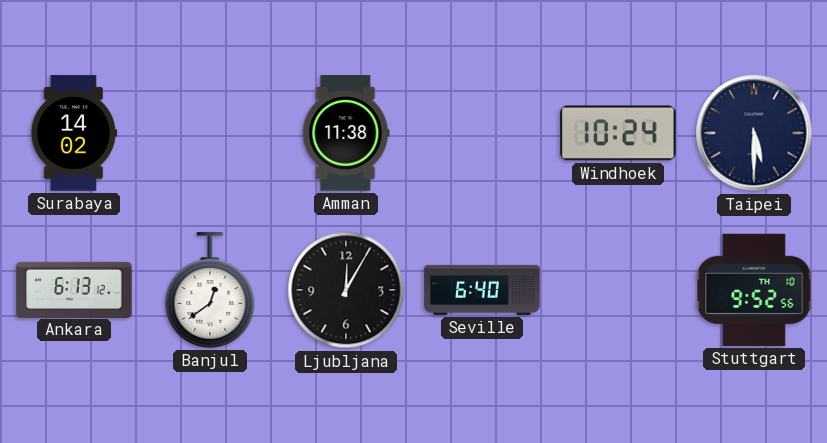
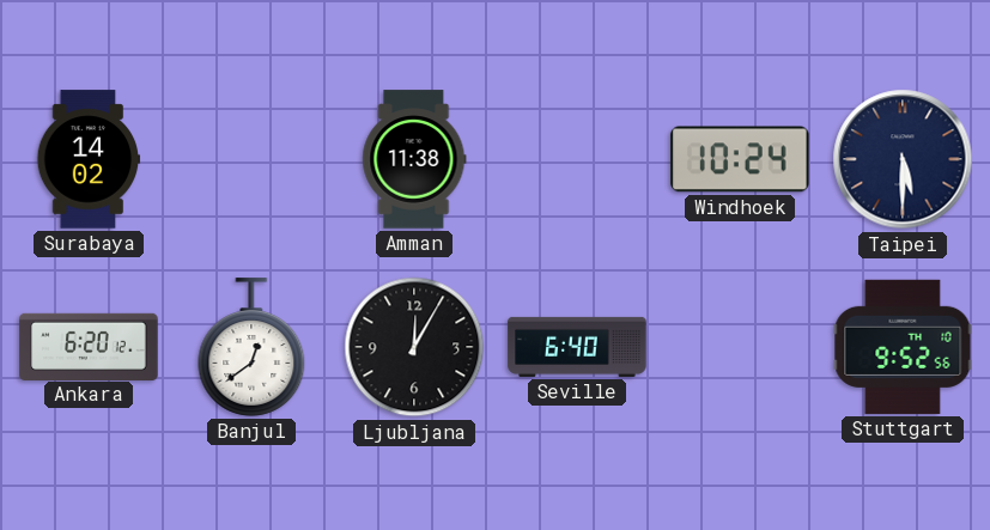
Ankara: 6:13 -> 6:20 (89, 346)
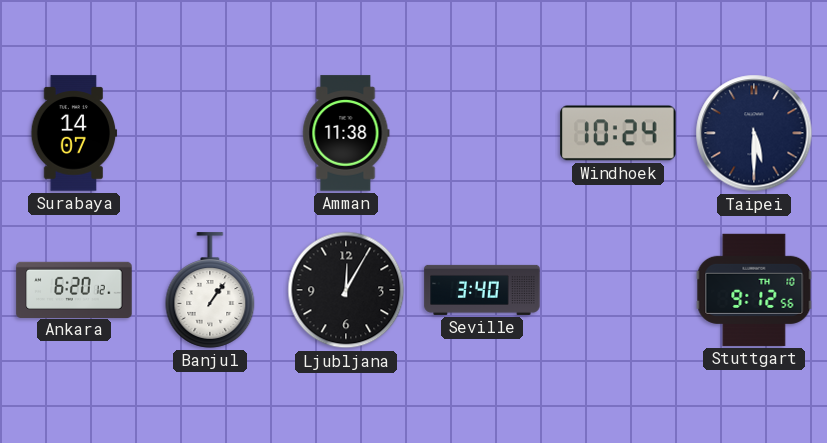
Surabaya: 14:02 -> 14:07 (74, 133)
Banjul: 12:39 -> 1:06 (210, 290)
Seville: 6:40 -> 3:40 (482, 290)
Stuttgart: 9:52 -> 9:12 (754, 290)
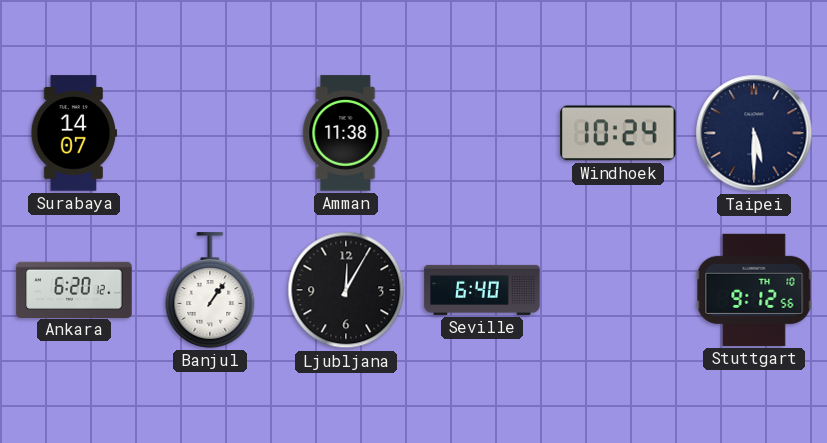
Seville: 3:40 -> 6:40 (482, 290)
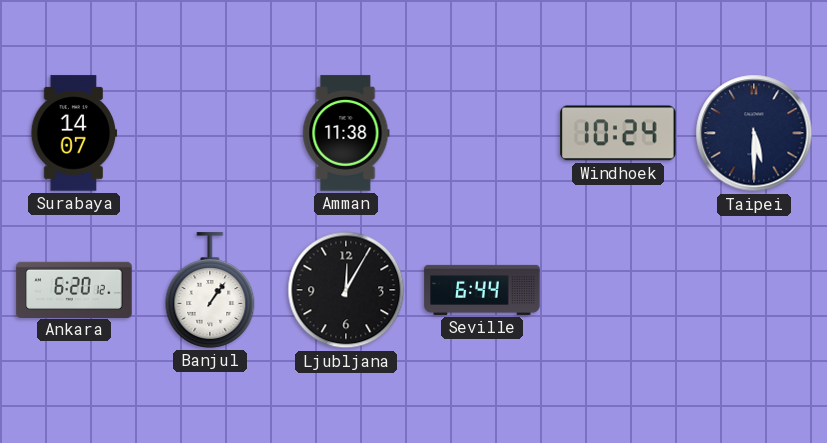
Seville: 6:40 -> 6:44 (482, 290)
Stuttgart: 9:12 -> none (754, 290)
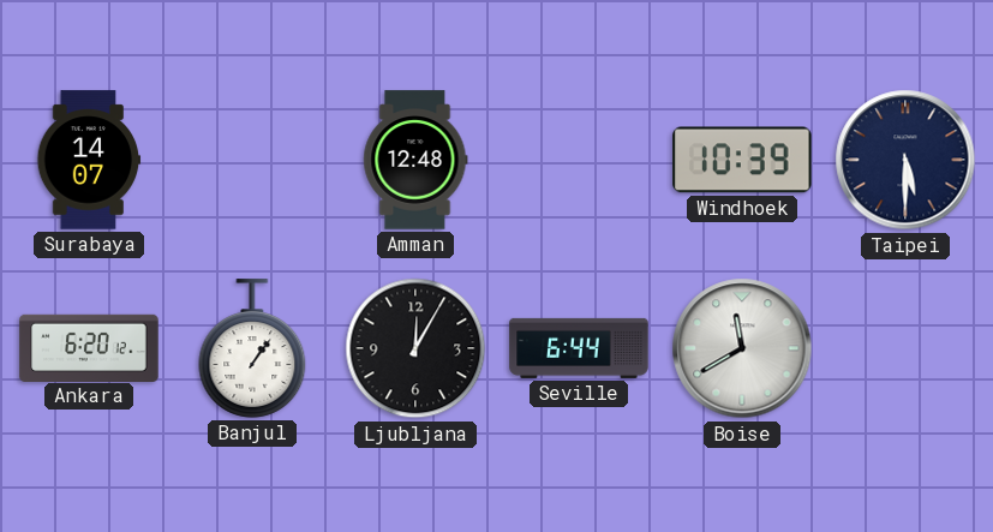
Amman: 11:38 -> 12:48 (415, 160)
Windhoek: 10:24 -> 10:39 (742, 160)
Boise: none -> 11:40 (742, 348)
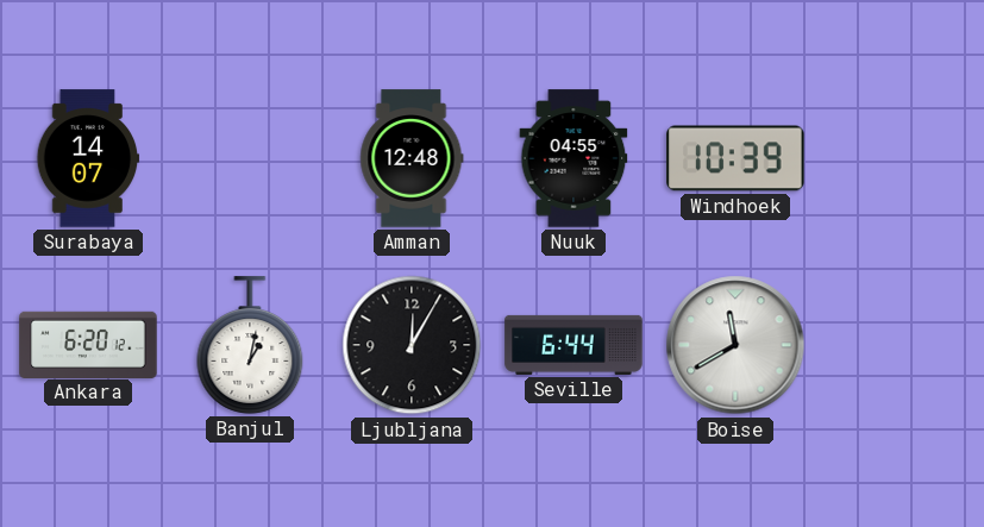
Nuuk: none -> 04:55 (574, 158)
Taipei: 5:30 -> none (905, 160)
Banjul: 1:06 -> 1:02 (250, 345)
